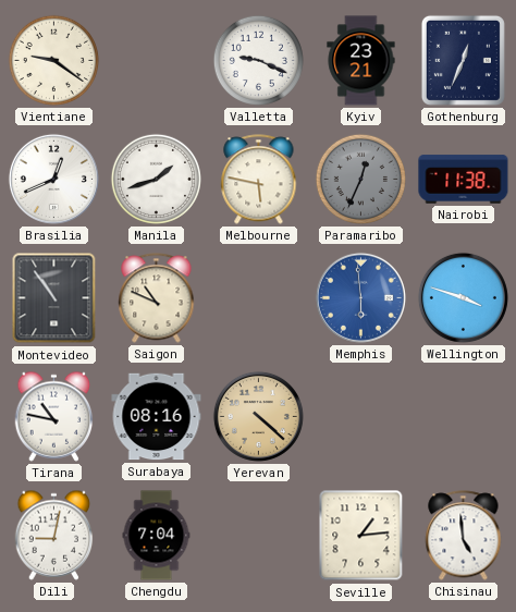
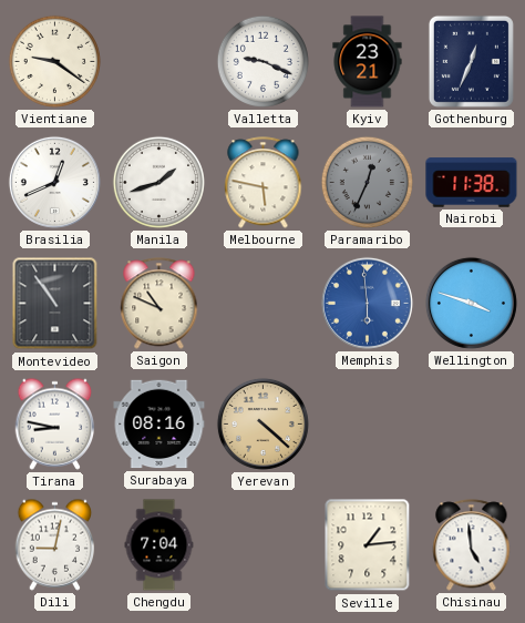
Tirana: 10:47 -> 8:47 (55, 423)
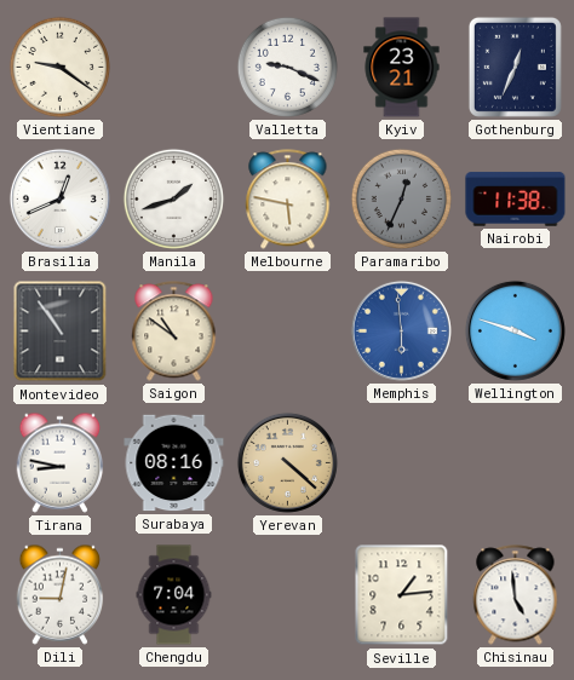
Saigon: 10:49 -> 10:51 (174, 332)
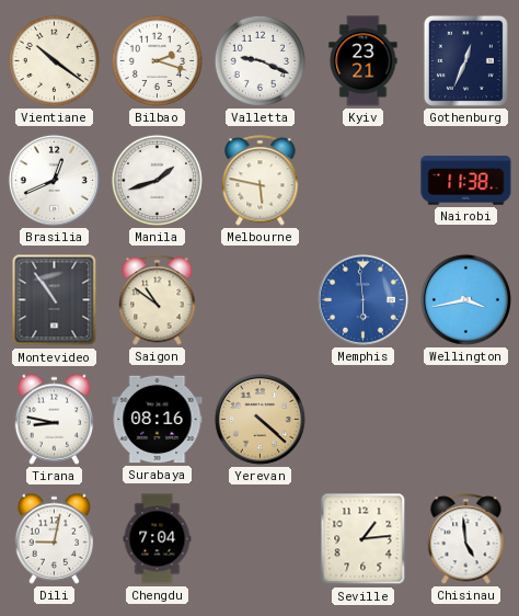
Vientiane: 9:21 -> 10:21 (54, 60)
Bilbao: none -> 2:18 (157, 60)
Paramaribo: 12:34 -> none (401, 198)
Wellington: 3:48 -> 3:43 (465, 299)
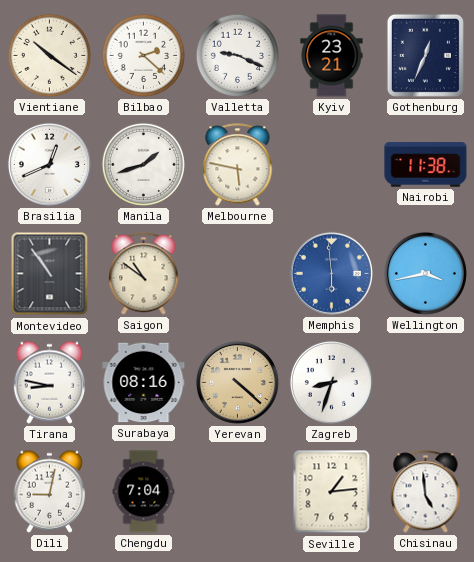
Bilbao: 2:18 -> 2:22 (143, 55)
Zagreb: none -> 8:33 (331, 382)
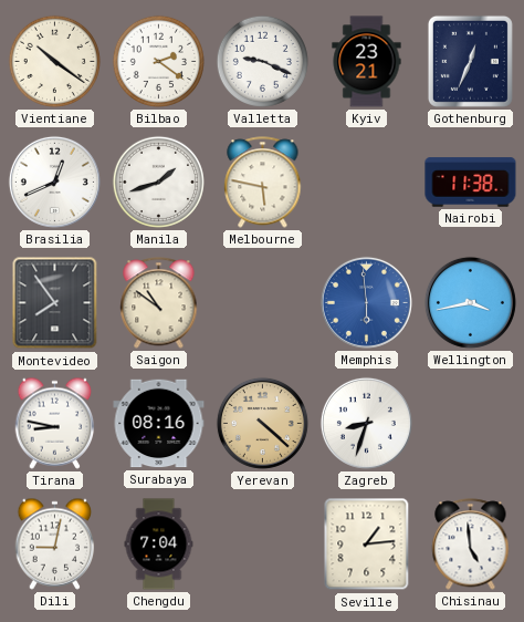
Bilbao: 2:22 -> 2:21 (158, 61)
Montevideo: 10:54 -> 7:54 (55, 303)
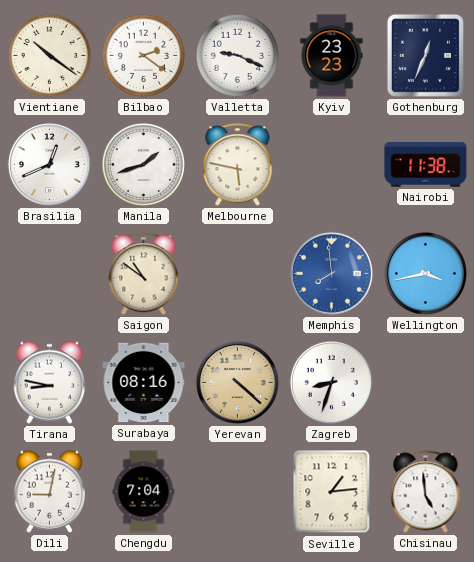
Kyiv: 23:21 -> 23:23 (332, 56)
Montevideo: 7:54 -> none (55, 303)
Memphis: 5:59 -> 7:59 (331, 273)
